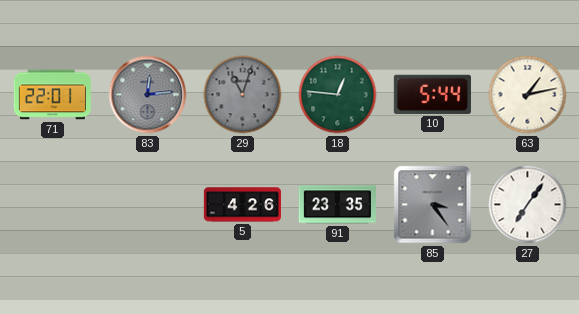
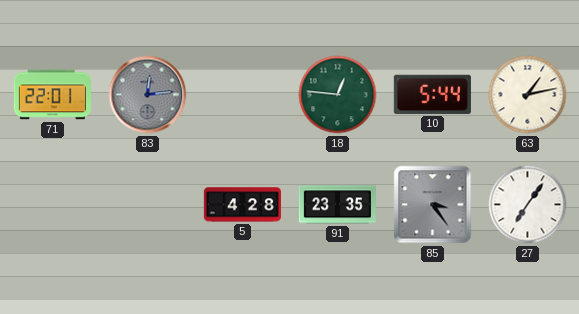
29: 11:03 -> none (243, 95)
5: 4:26 -> 4:28 (242, 205)
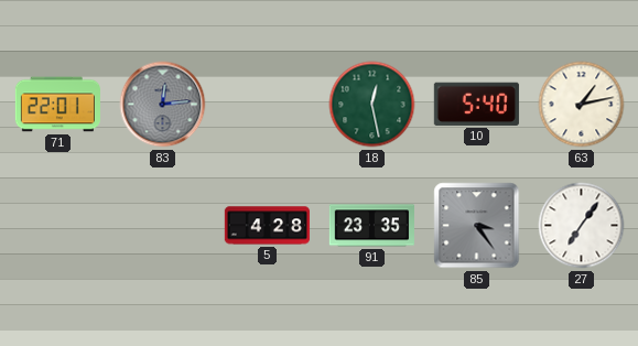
18: 12:46 -> 12:28 (372, 105)
10: 5:44 -> 5:40 (476, 104)
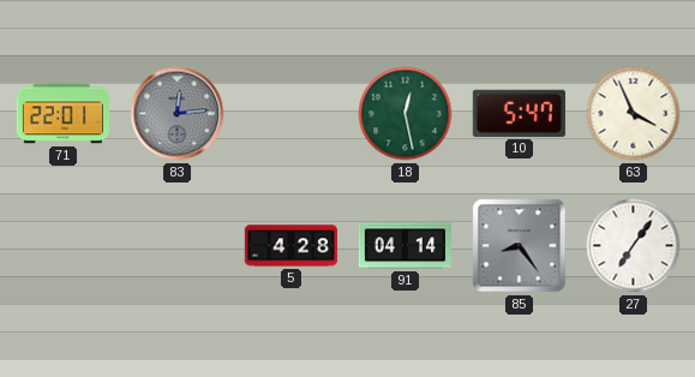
10: 5:40 -> 5:47 (519, 113)
63: 1:13 -> 3:56 (634, 114)
91: 23:35 -> 04:14 (405, 246)
85: 3:24 -> 8:24 (520, 246)
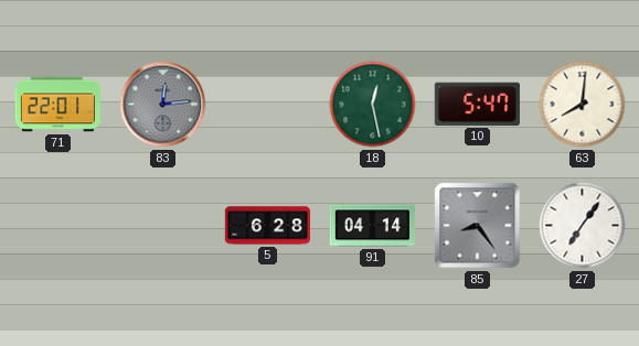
63: 3:56 -> 8:01 (583, 105)
5: 4:28 -> 6:28 (267, 226)
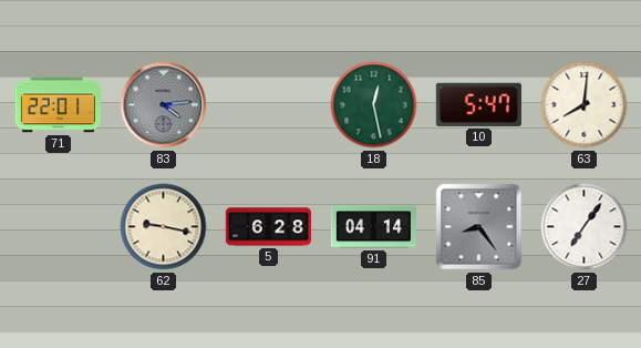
83: 12:14 -> 4:14 (164, 105)
62: none -> 9:17 (164, 227)
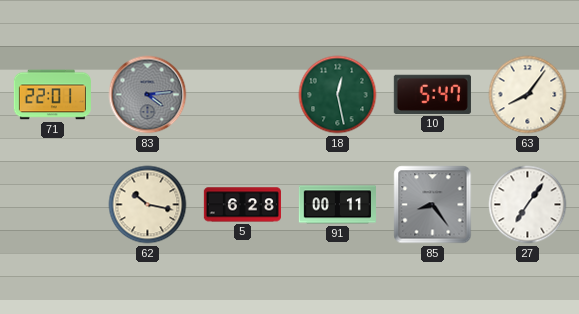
63: 8:01 -> 8:06 (528, 95)
62: 9:17 -> 10:17 (148, 205)
91: 04:14 -> 00:11 (337, 205)
